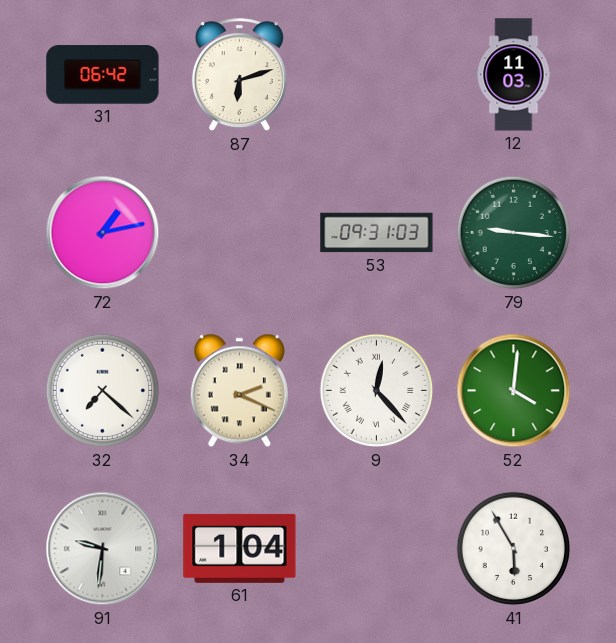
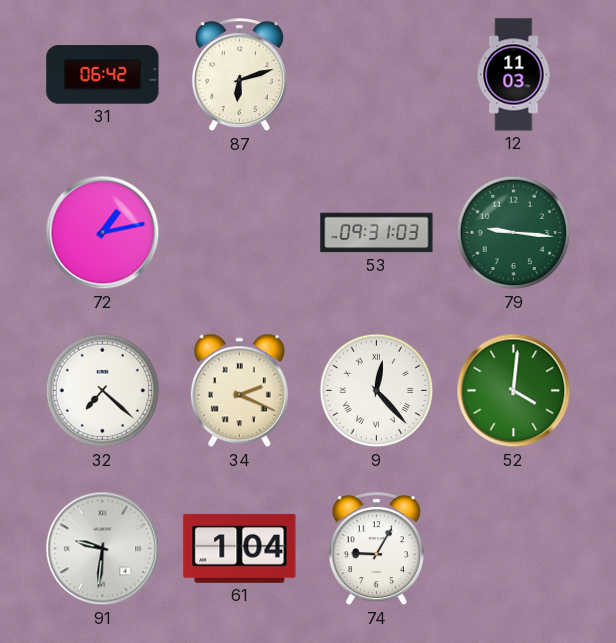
74: none -> 9:05 (376, 549)
41: 5:55 -> none (514, 549)
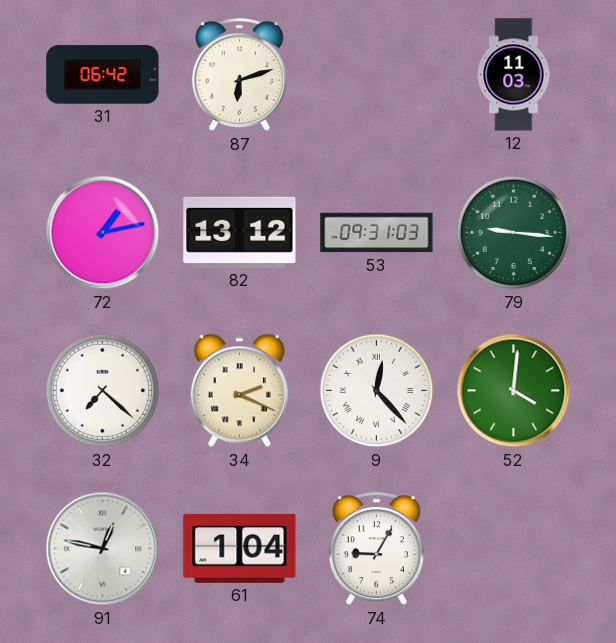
82: none -> 13:12 (240, 232)
91: 9:31 -> 12:47 (103, 549)
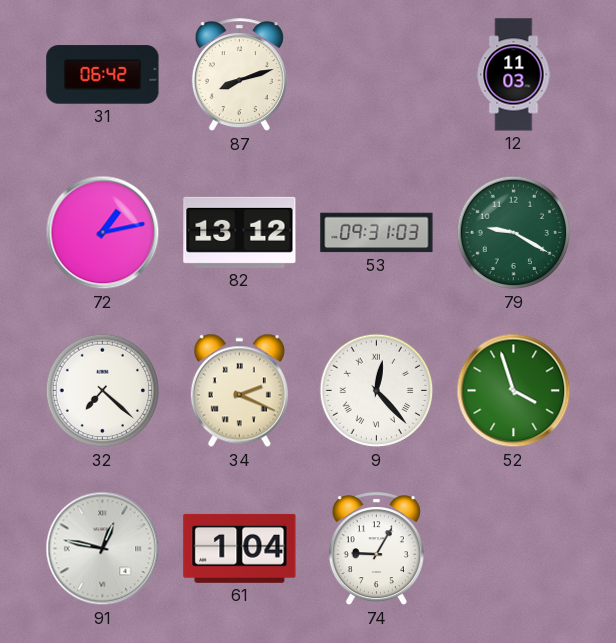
87: 6:12 -> 8:12 (239, 75)
79: 9:16 -> 9:20 (514, 233)
52: 4:01 -> 3:57 (514, 391)
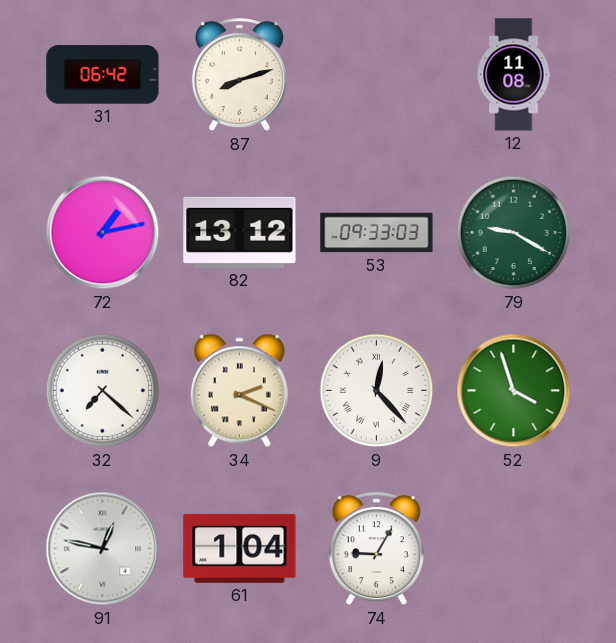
12: 11:03 -> 11:08 (514, 75)
53: 09:31 -> 09:33 (377, 233)
